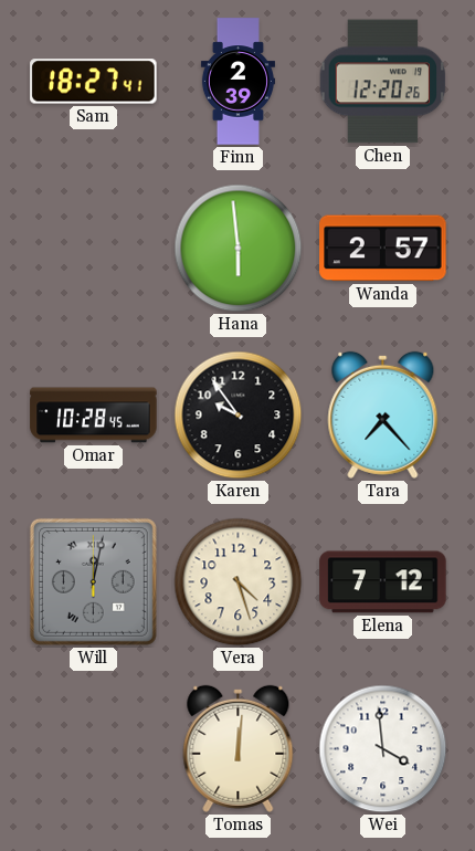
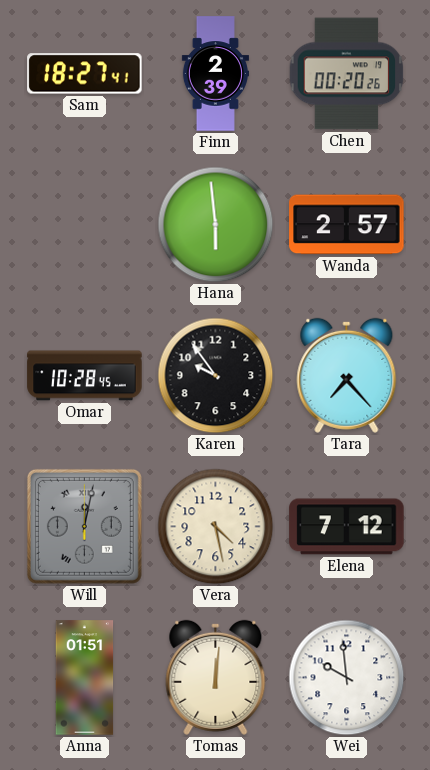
Chen: 12:20 -> 00:20 (347, 74)
Vera: 4:27 -> 4:28 (216, 527)
Anna: none -> 01:51 (85, 678)
Wei: 3:59 -> 9:59 (347, 678)
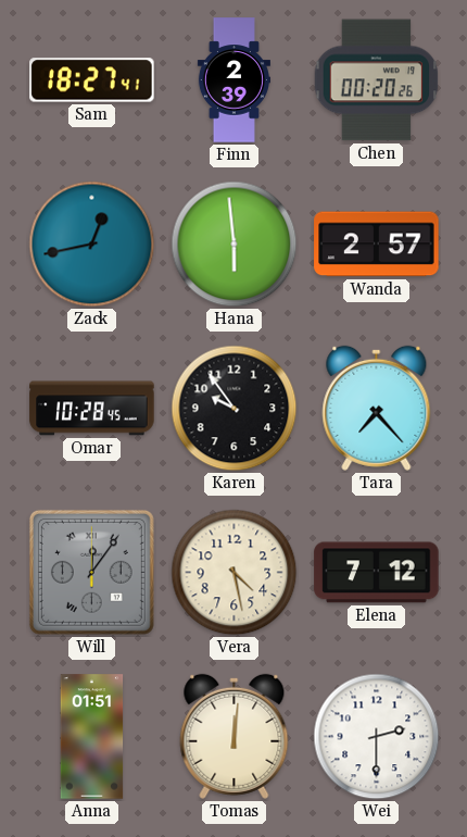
Zack: none -> 12:43 (92, 245)
Will: 12:02 -> 12:06 (91, 572)
Wei: 9:59 -> 2:30 (377, 737)
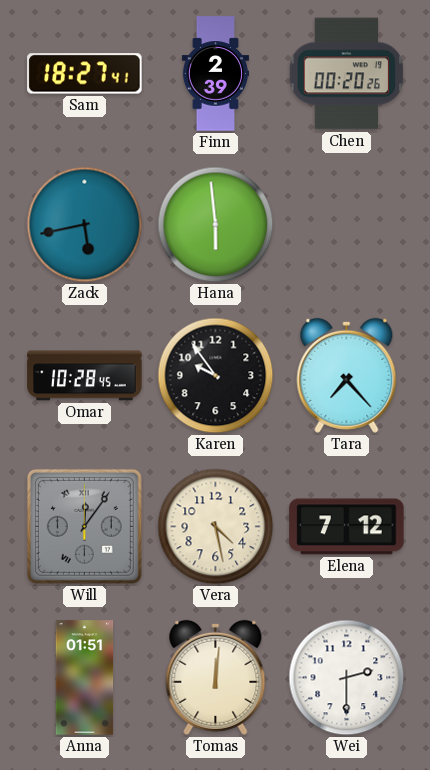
Zack: 12:43 -> 5:43 (85, 225)
Wanda: 2:57 -> none (377, 245)
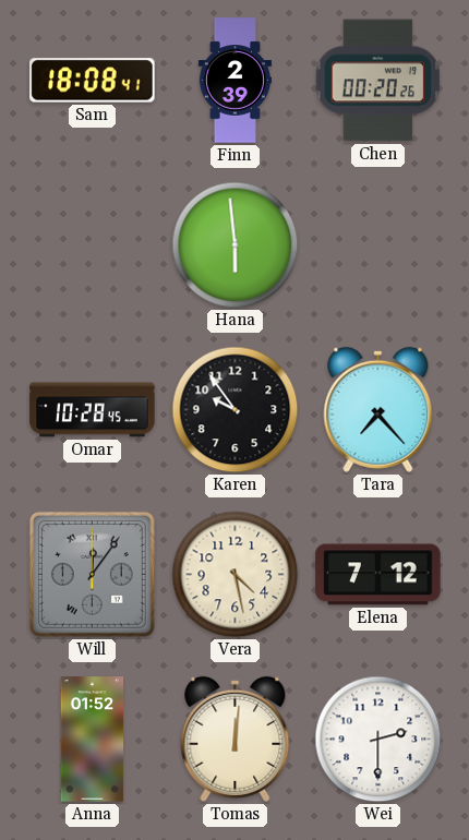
Sam: 18:27 -> 18:08 (93, 81)
Zack: 5:43 -> none (85, 225)
Anna: 01:51 -> 01:52 (93, 740)
